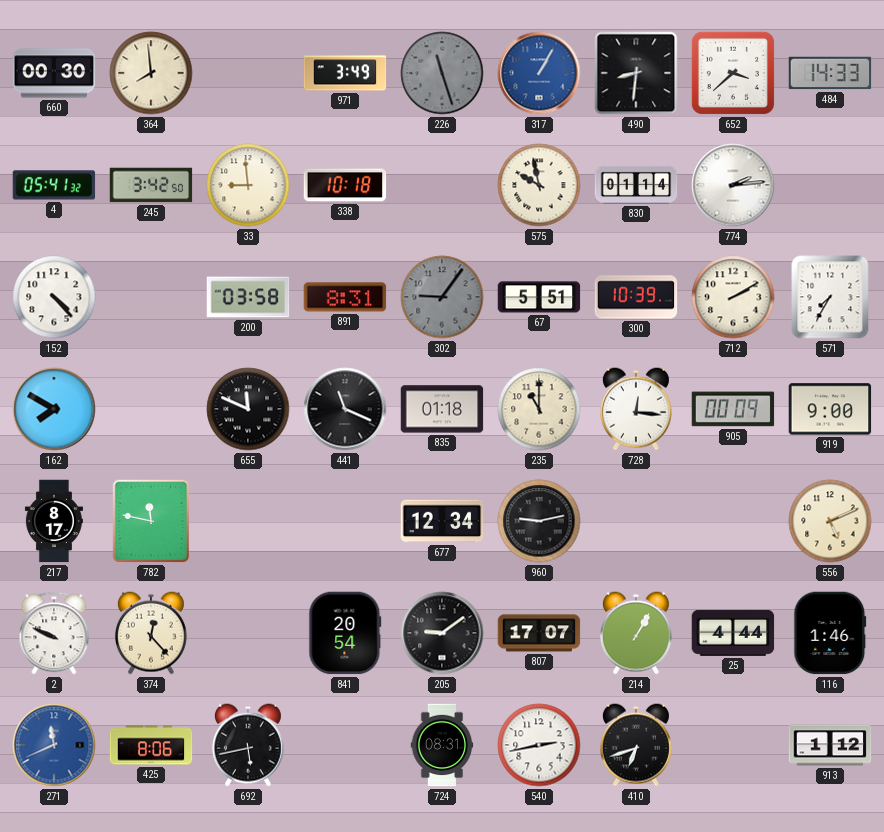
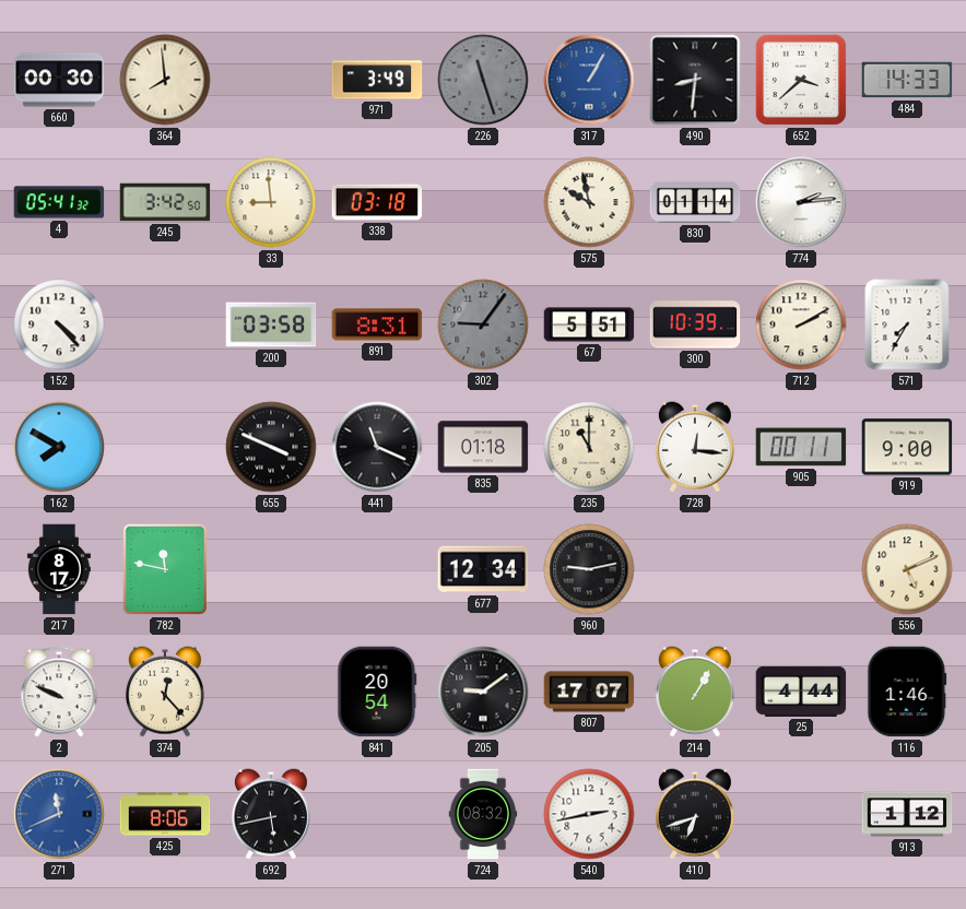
338: 10:18 -> 03:18 (377, 202)
655: 11:49 -> 3:49 (271, 447)
905: 00:09 -> 00:11 (801, 447)
724: 08:31 -> 08:32 (483, 814)
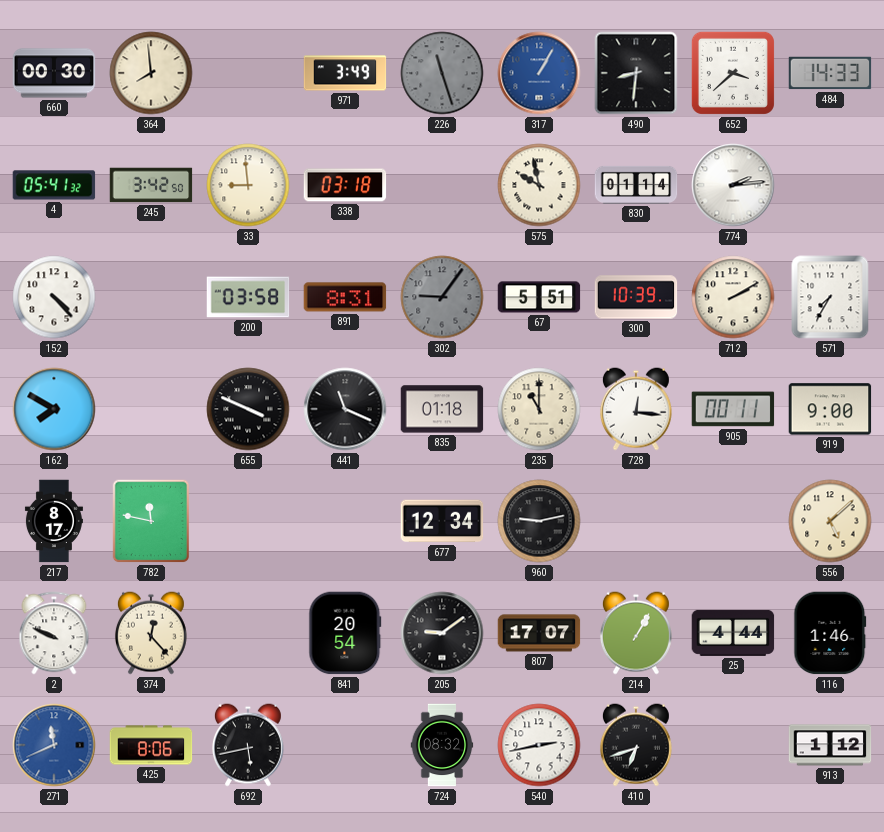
556: 5:11 -> 5:08 (830, 521)
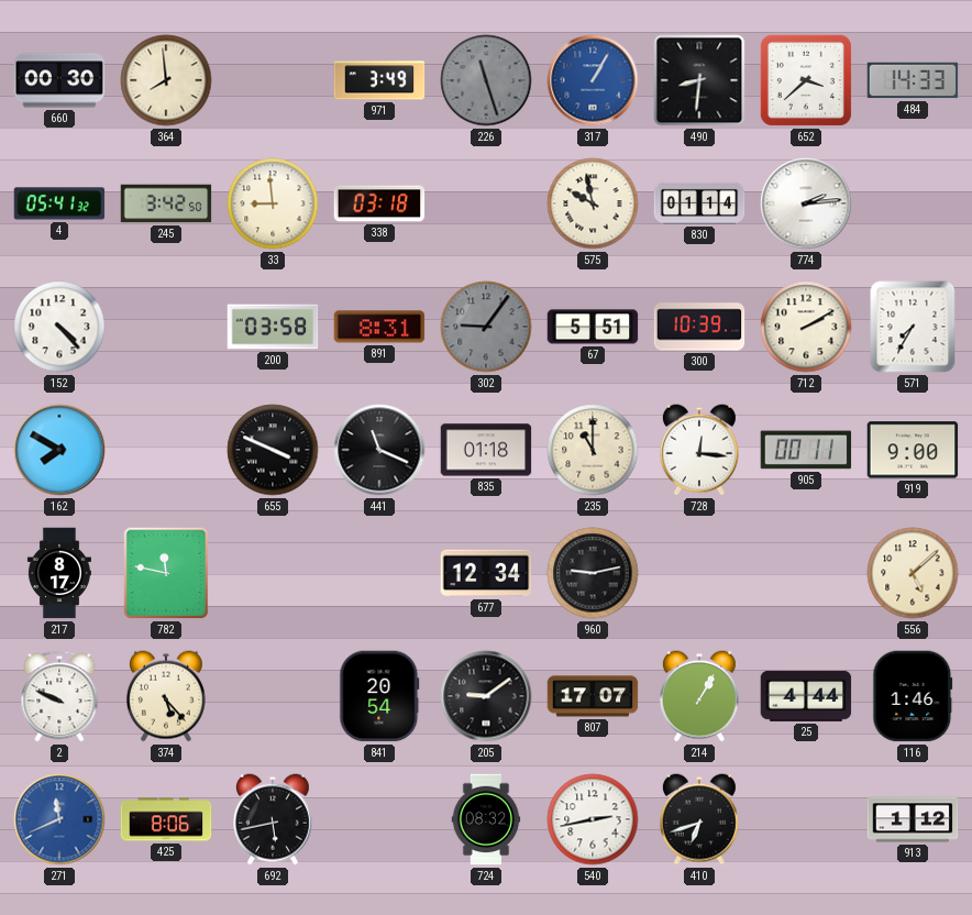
374: 12:23 -> 5:23 (166, 696)
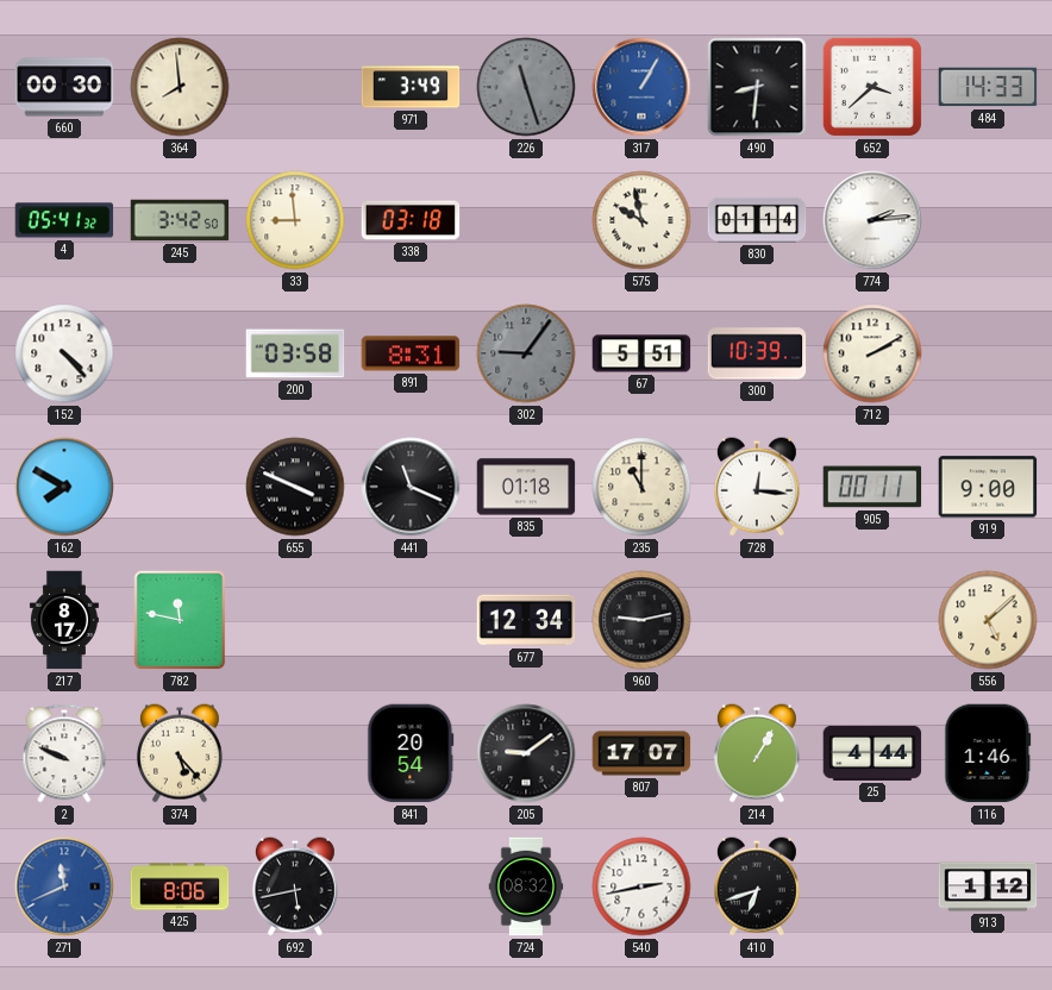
571: 7:35 -> none (913, 327)
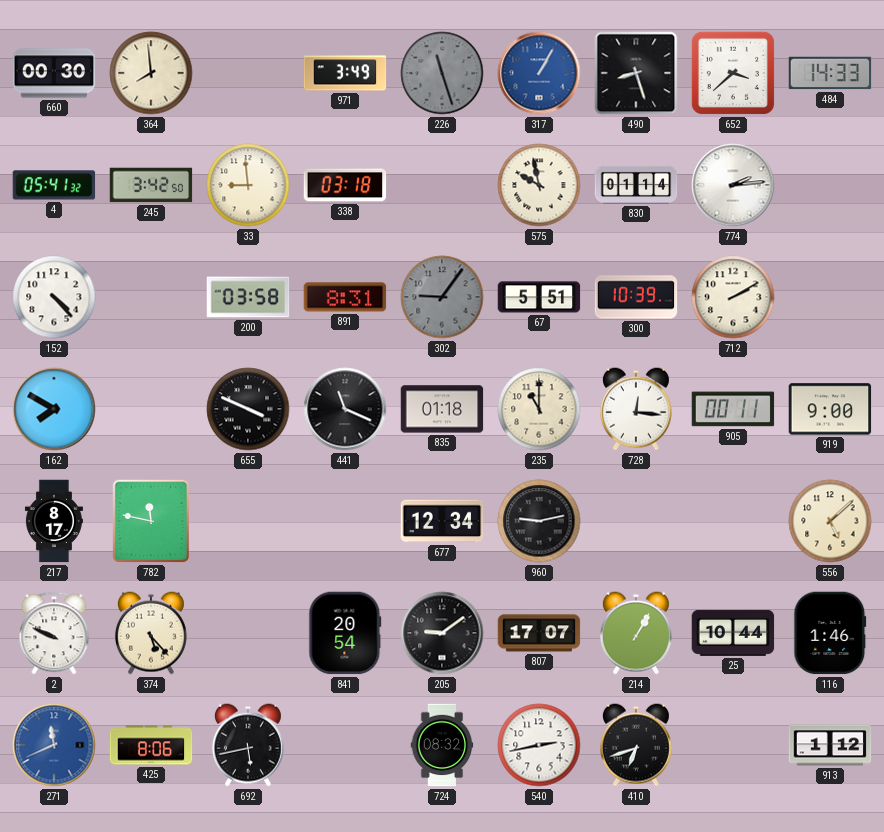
490: 8:31 -> 8:27 (636, 73)
25: 4:44 -> 10:44 (733, 633)
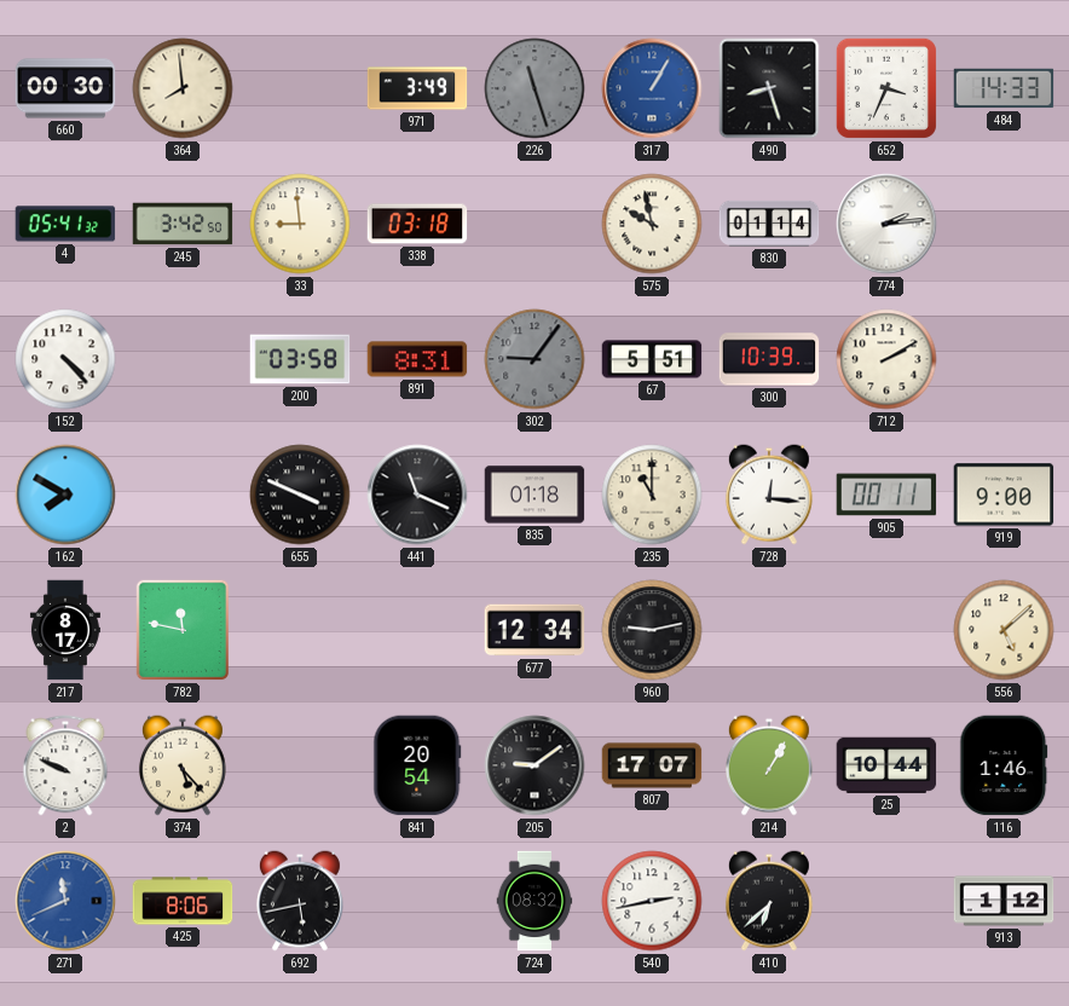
652: 3:38 -> 3:34 (886, 88)
410: 6:42 -> 6:38 (769, 901)
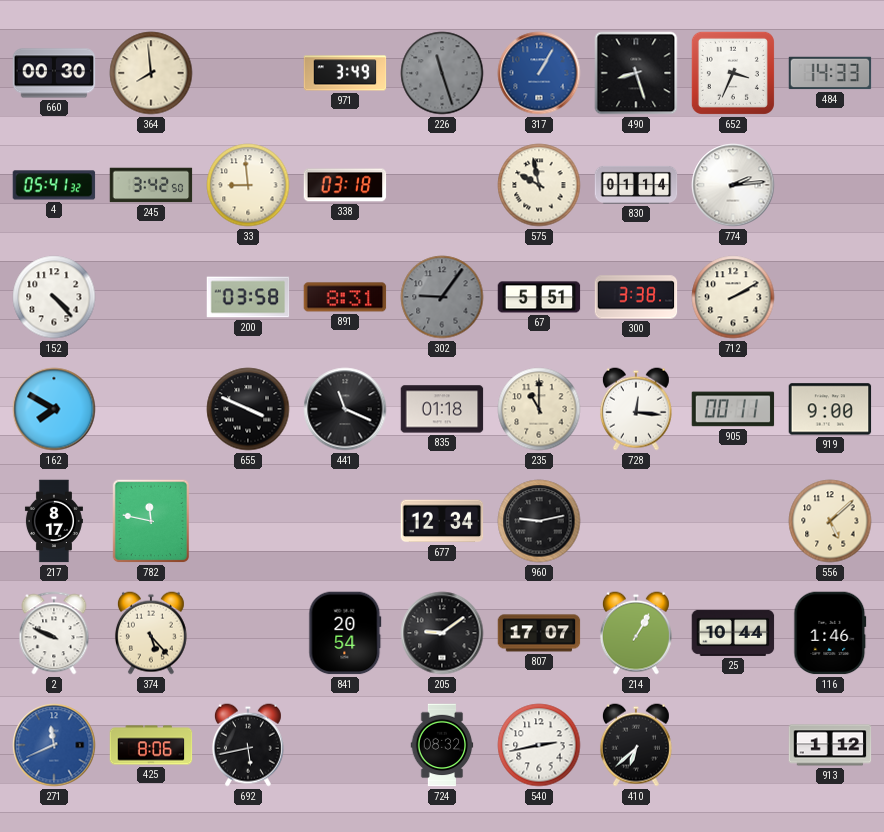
300: 10:39 -> 3:38 (636, 297)
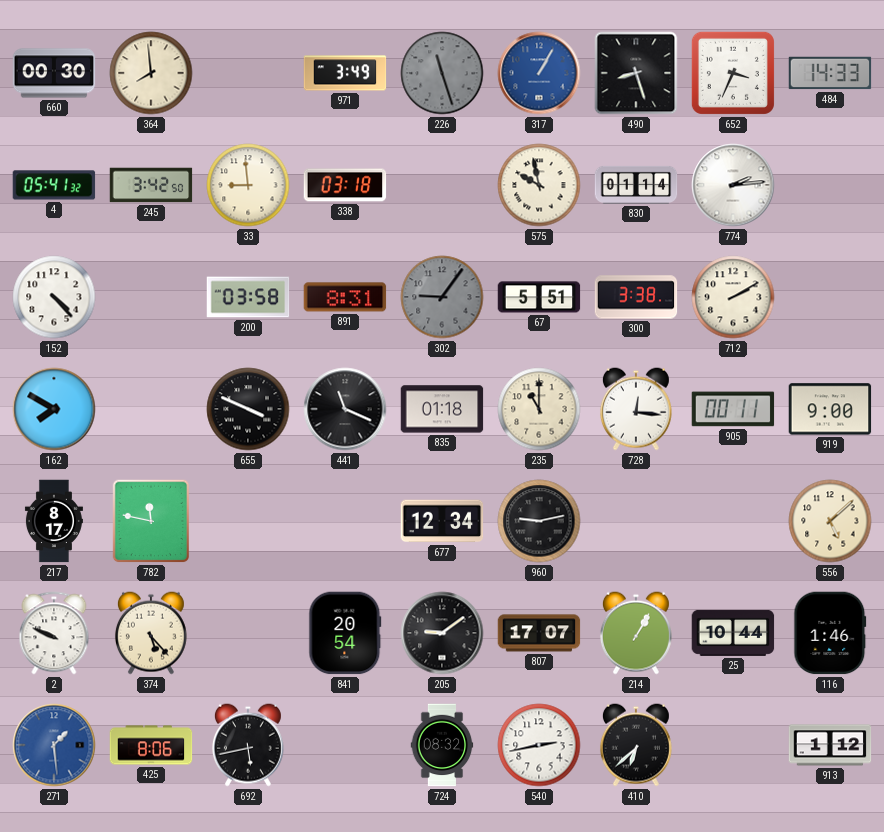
271: 11:41 -> 1:29 (54, 745)
